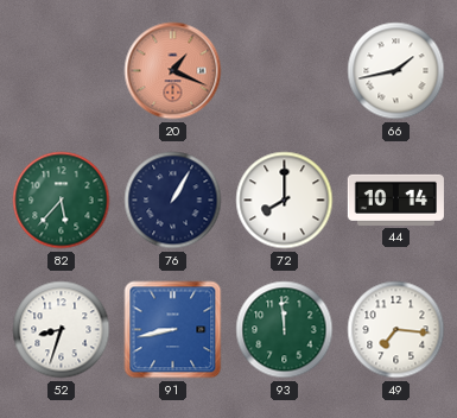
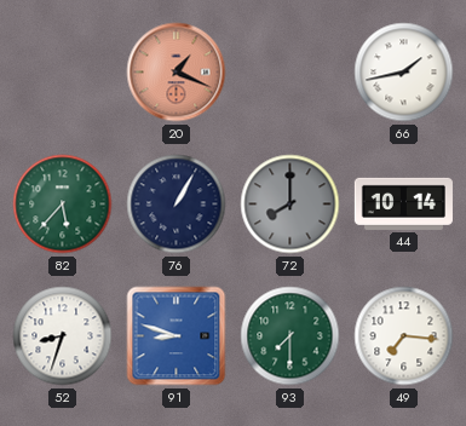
72 dial: white -> grey (290, 205)
91: 8:43 -> 8:48 (177, 336)
93: 11:59 -> 7:30 (290, 336)
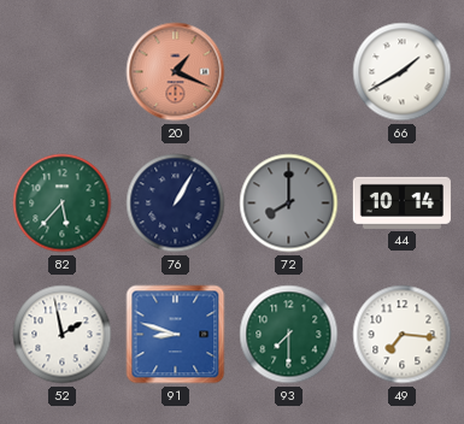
66: 1:43 -> 1:40 (403, 72)
52: 8:33 -> 1:58 (63, 335)
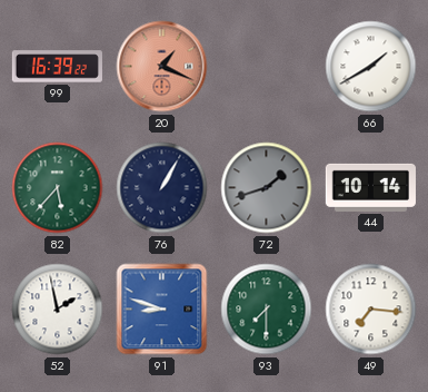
99: none -> 16:39 (57, 67)
72: 8:00 -> 1:42 (267, 188)
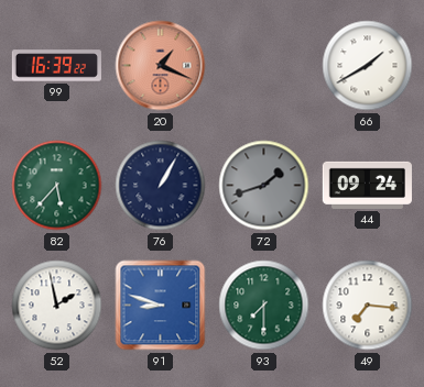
44: 10:14 -> 09:24 (367, 185)
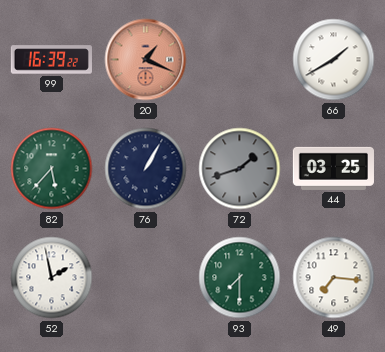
44: 09:24 -> 03:25 (333, 168)
91: 8:48 -> none (161, 306)
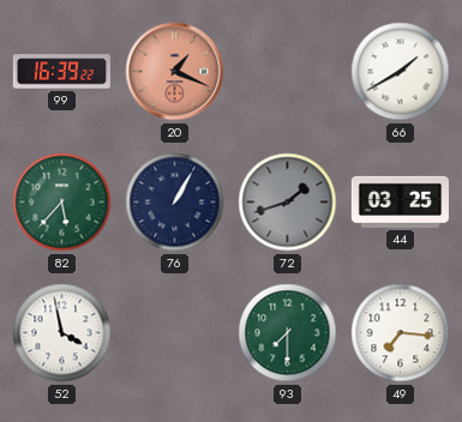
52: 1:58 -> 3:58 (62, 333)
